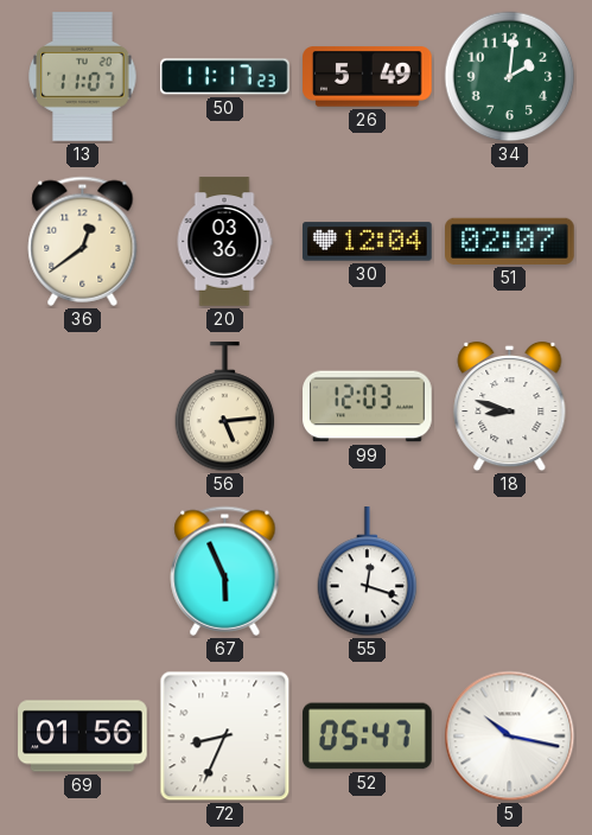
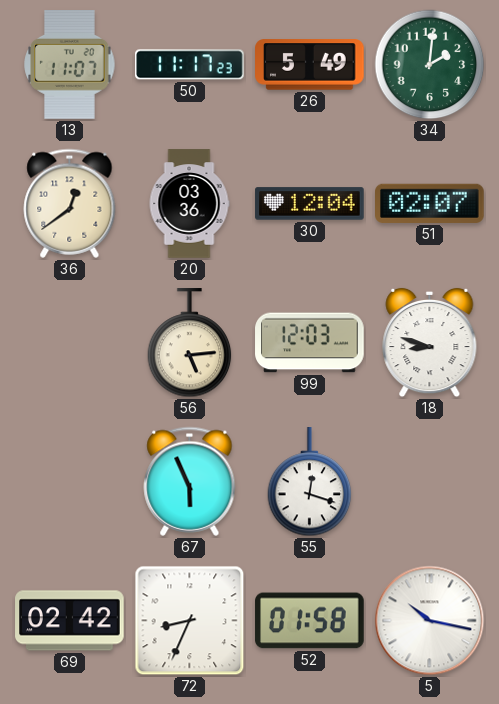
69: 01:56 -> 02:42 (70, 621)
52: 05:47 -> 01:58 (310, 621)
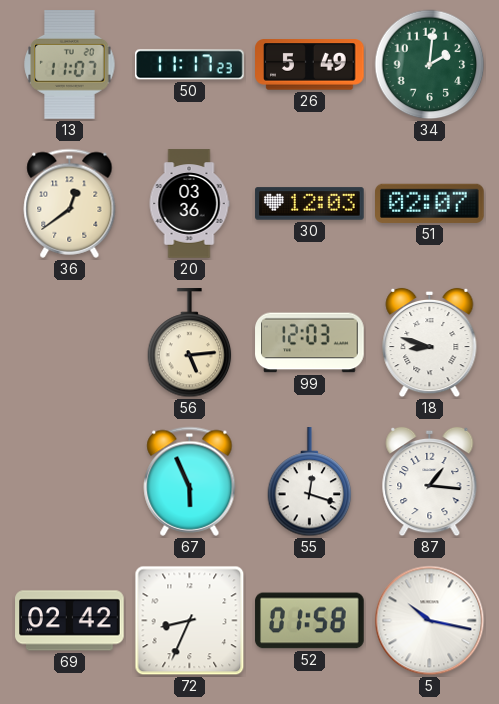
30: 12:04 -> 12:03 (310, 204)
87: none -> 1:16 (430, 482)
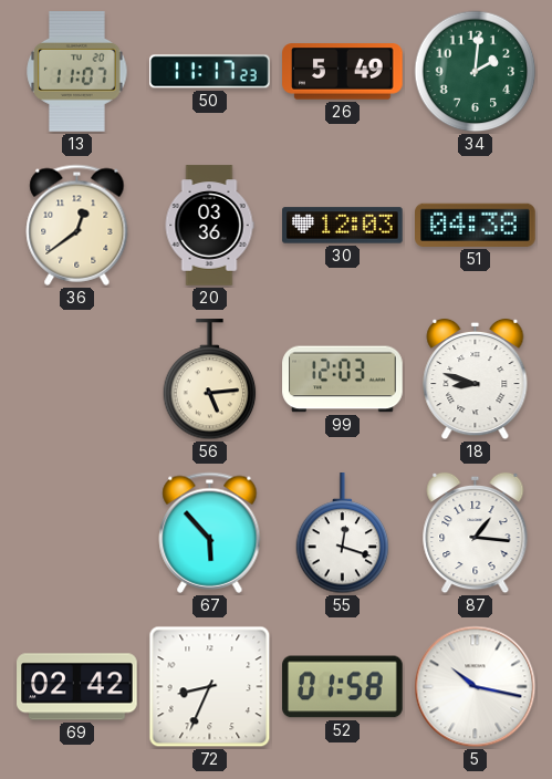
51: 02:07 -> 04:38 (476, 225)
67: 5:56 -> 5:53 (210, 532)
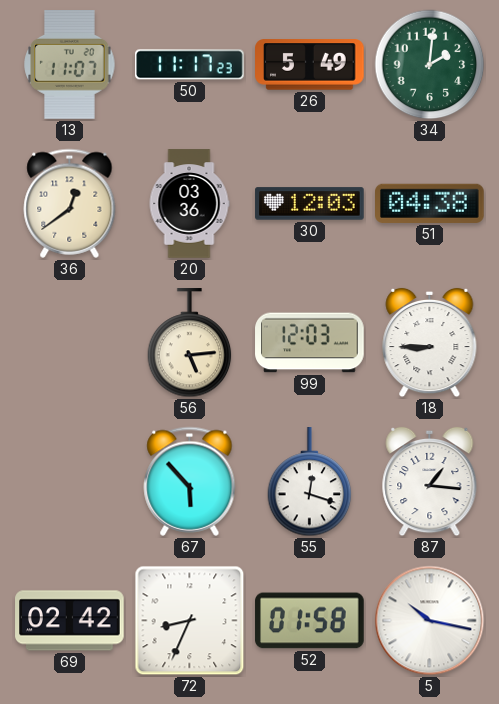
18: 8:48 -> 8:45 (430, 343)
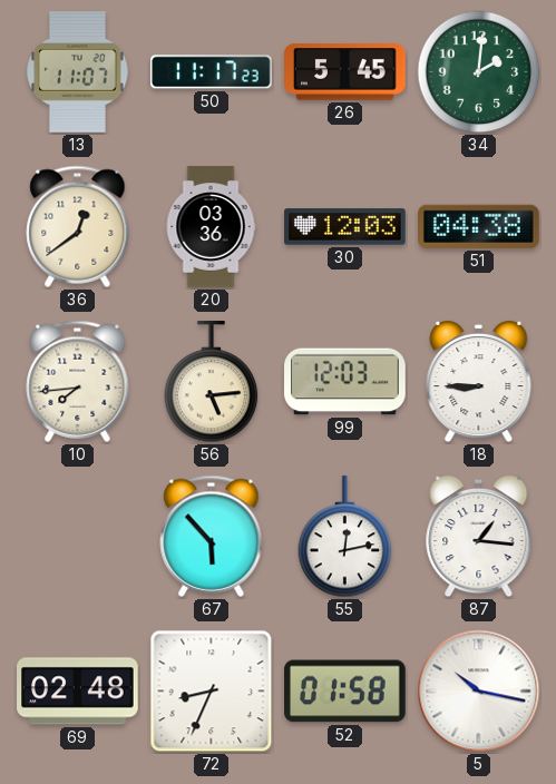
26: 5:49 -> 5:45 (345, 72)
10: none -> 7:44 (78, 381)
55: 12:18 -> 12:13 (345, 537)
69: 02:42 -> 02:48 (78, 692)
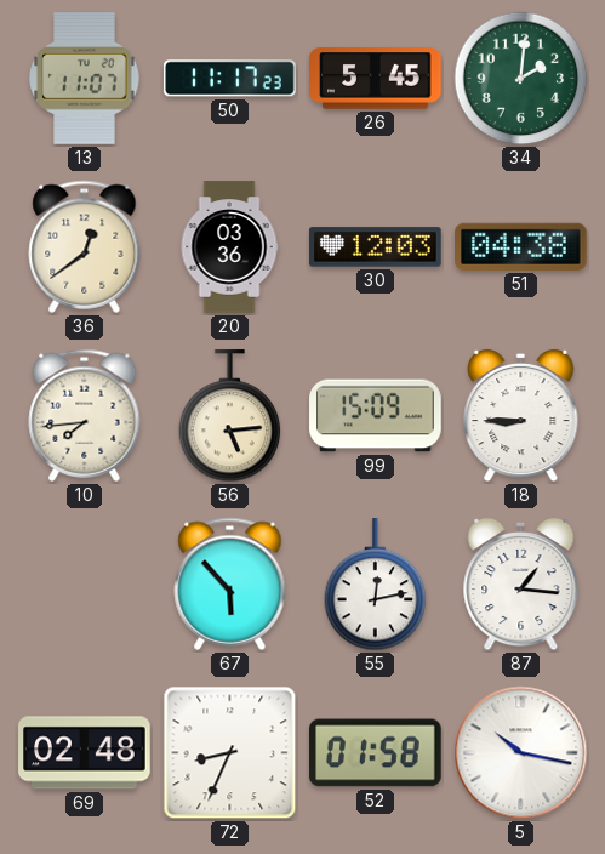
99: 12:03 -> 15:09 (376, 416)
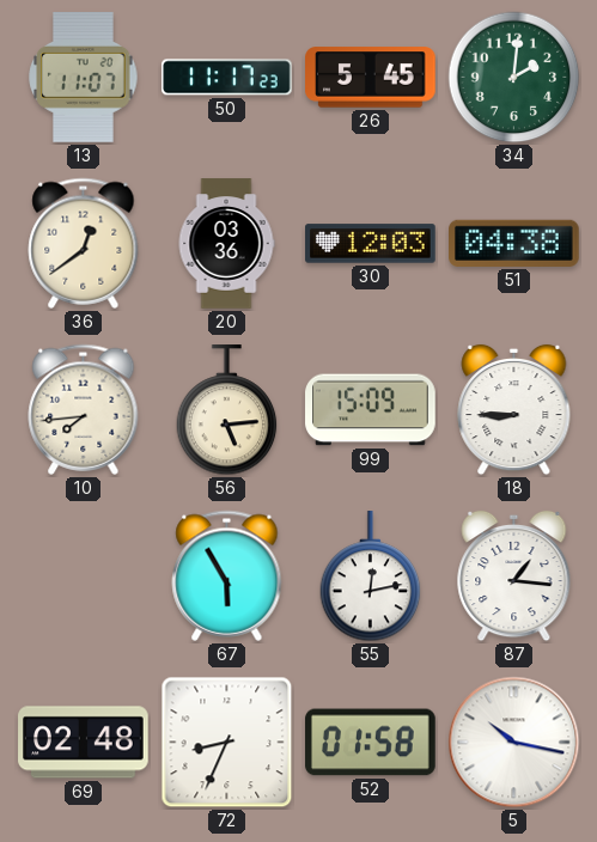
67: 5:53 -> 5:55 (227, 575)
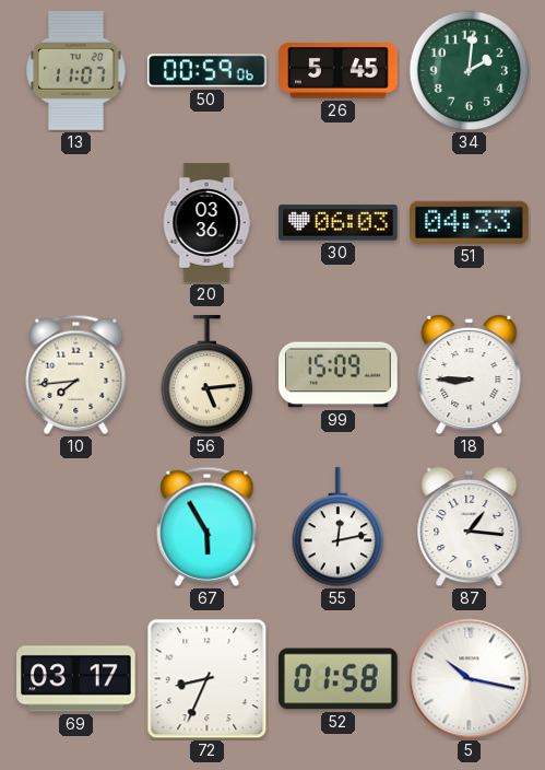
50: 11:17 -> 00:59 (208, 71)
36: 12:39 -> none (84, 243)
30: 12:03 -> 06:03 (339, 223)
51: 04:38 -> 04:33 (470, 222)
69: 02:48 -> 03:17 (76, 679)
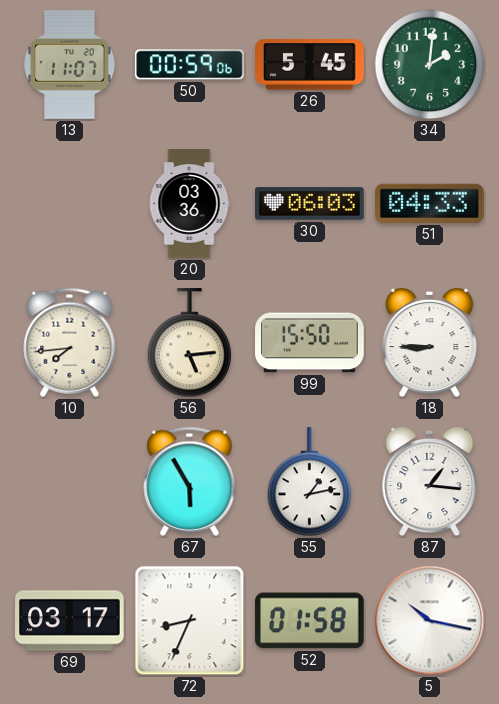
99: 15:09 -> 15:50 (310, 343)
55: 12:13 -> 1:13 (310, 482)
